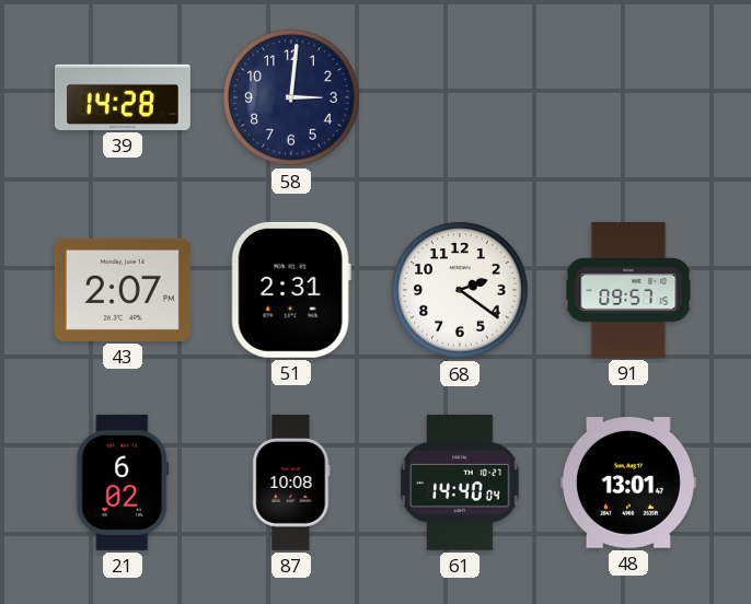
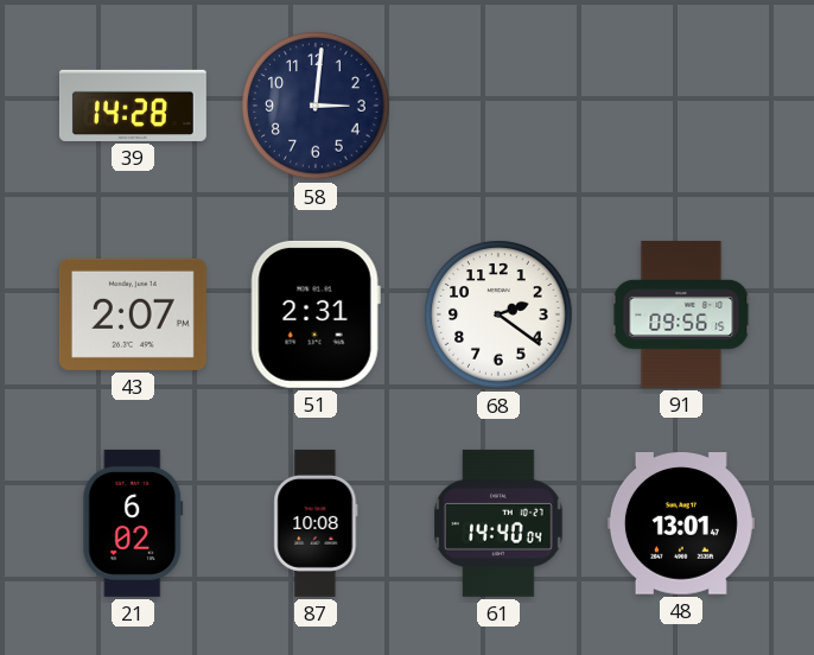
91: 09:57 -> 09:56 (681, 314)
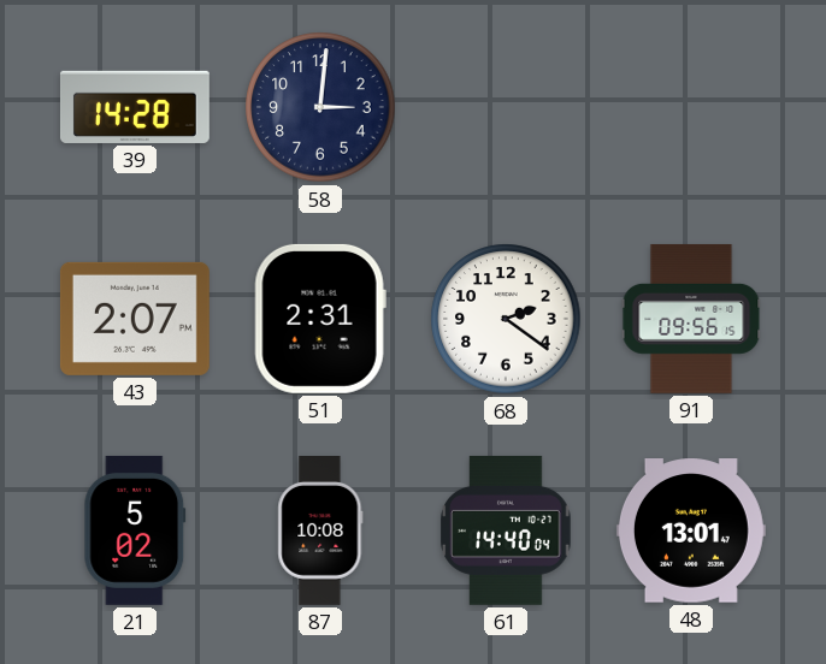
21: 6:02 -> 5:02 (135, 530)
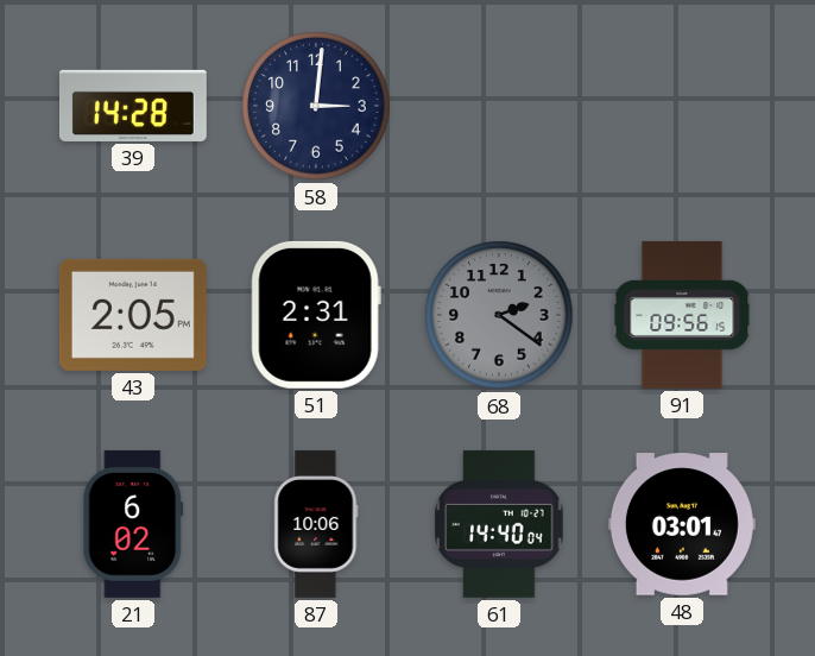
43: 2:07 -> 2:05 (133, 315)
68 dial: white -> grey (499, 315)
21: 5:02 -> 6:02 (133, 524)
87: 10:08 -> 10:06 (316, 524)
48: 13:01 -> 03:01 (682, 524)
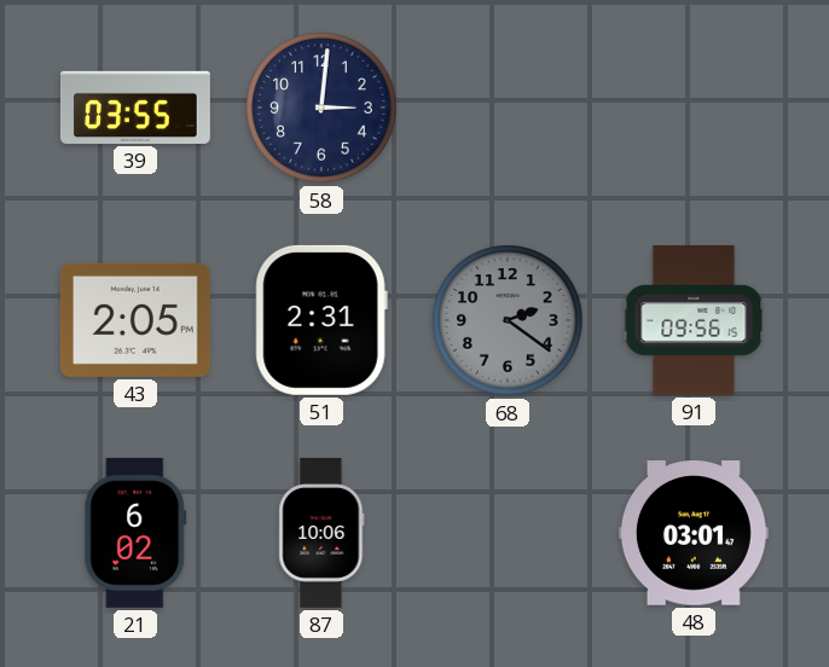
39: 14:28 -> 03:55 (135, 108)
61: 14:40 -> none (499, 524)
